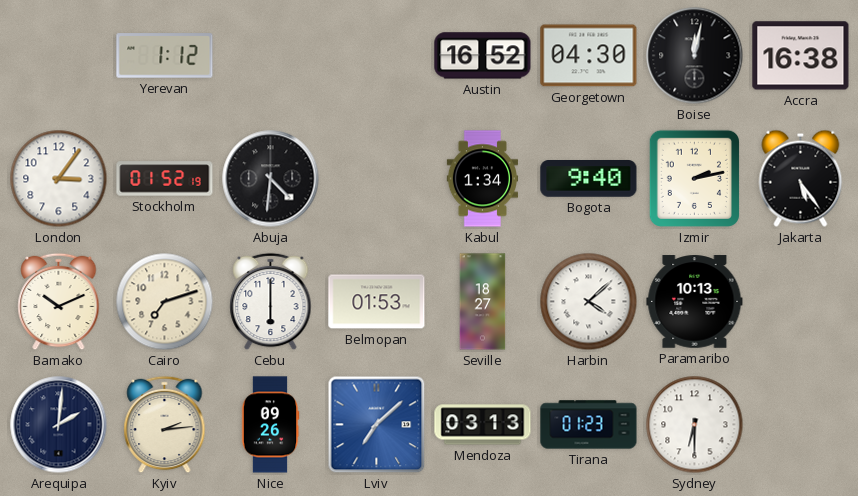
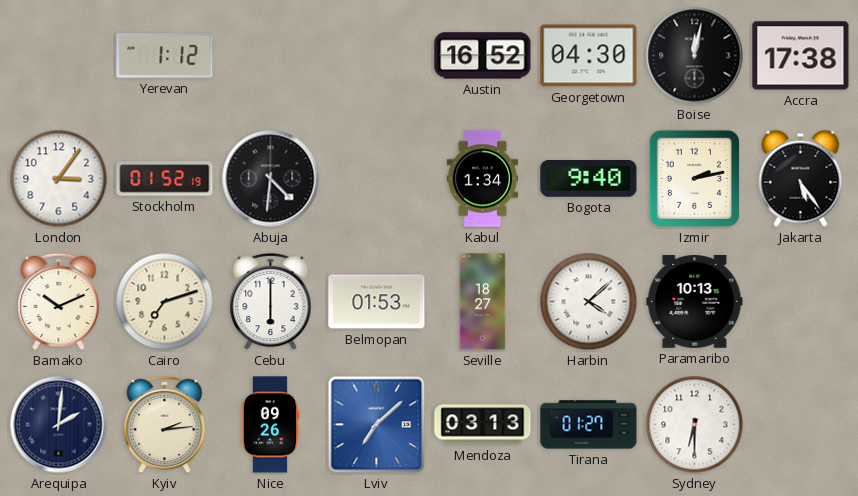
Accra: 16:38 -> 17:38 (801, 56)
Tirana: 01:23 -> 01:27 (589, 425)
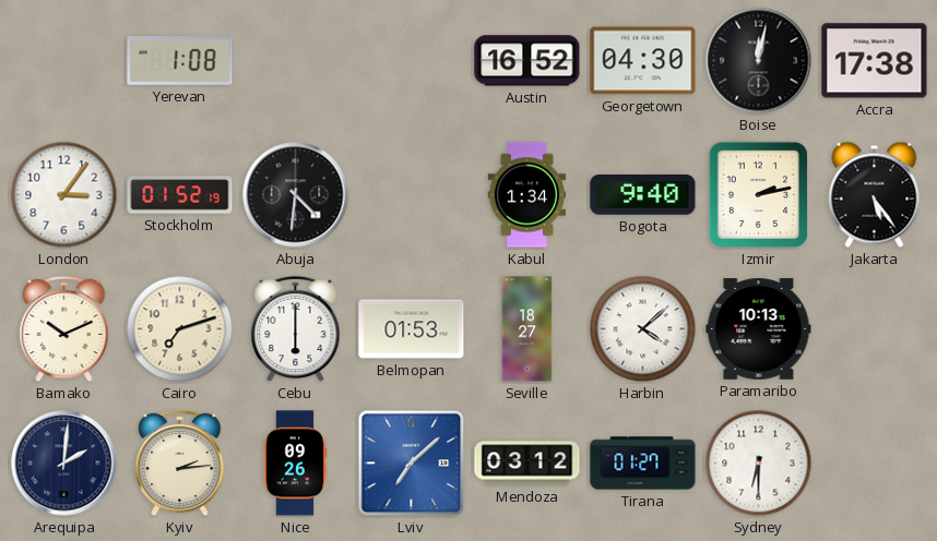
Yerevan: 1:12 -> 1:08 (180, 61)
Mendoza: 03:13 -> 03:12 (527, 464)
